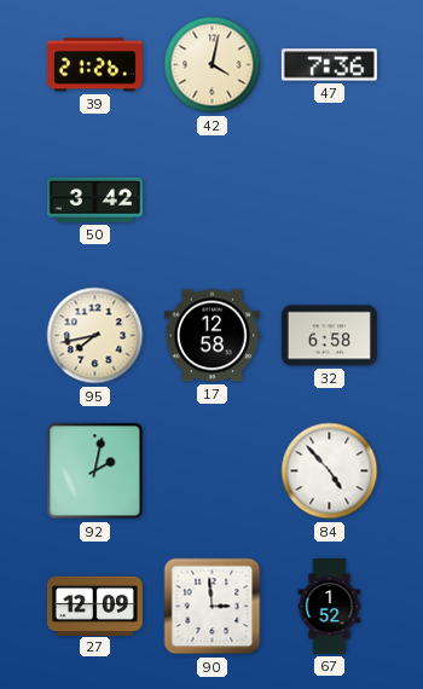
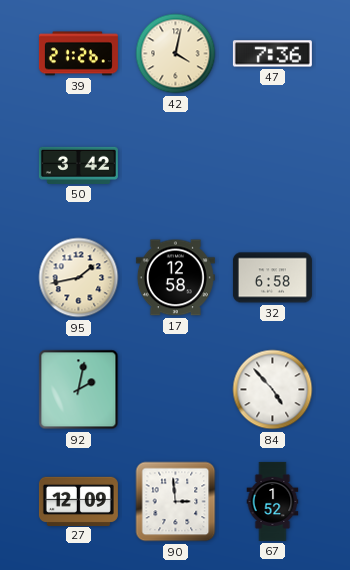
95: 7:43 -> 1:43 (79, 278)
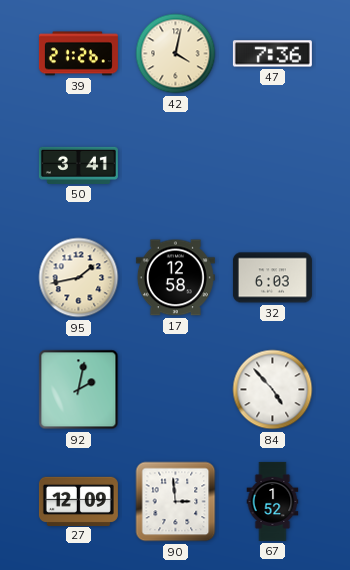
50: 3:42 -> 3:41 (78, 165)
32: 6:58 -> 6:03 (272, 278)
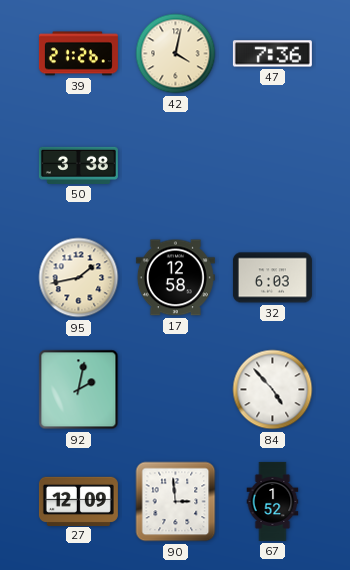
50: 3:41 -> 3:38 (78, 165)
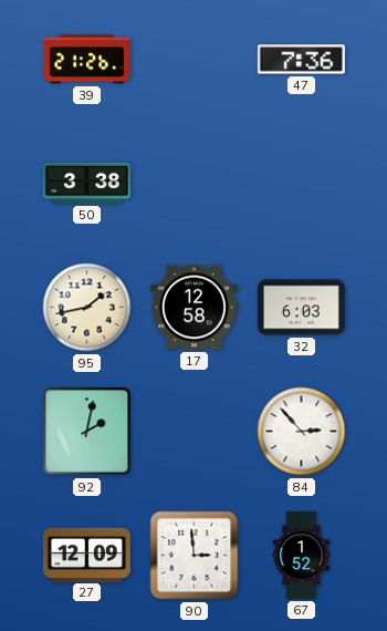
42: 4:02 -> none (176, 54)
84: 4:53 -> 2:53 (302, 432)
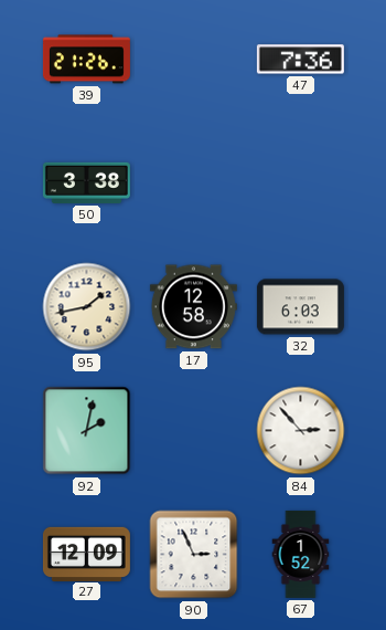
90: 2:59 -> 2:56 (194, 555)
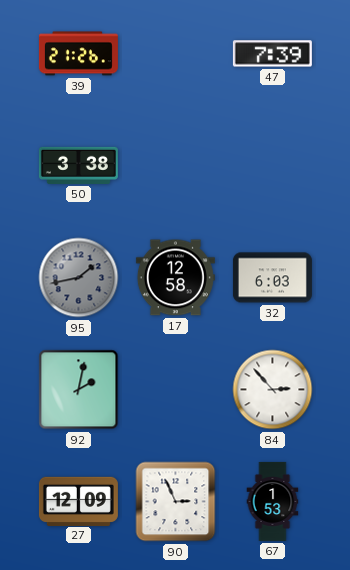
47: 7:36 -> 7:39 (272, 54)
95 dial: cream -> grey (79, 278)
67: 1:52 -> 1:53 (273, 501)
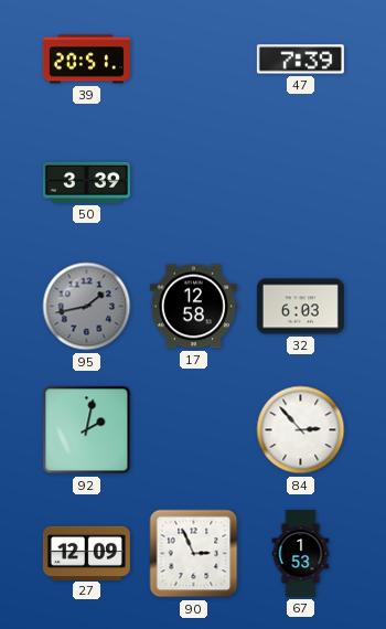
39: 21:26 -> 20:51 (86, 60)
50: 3:38 -> 3:39 (86, 182)
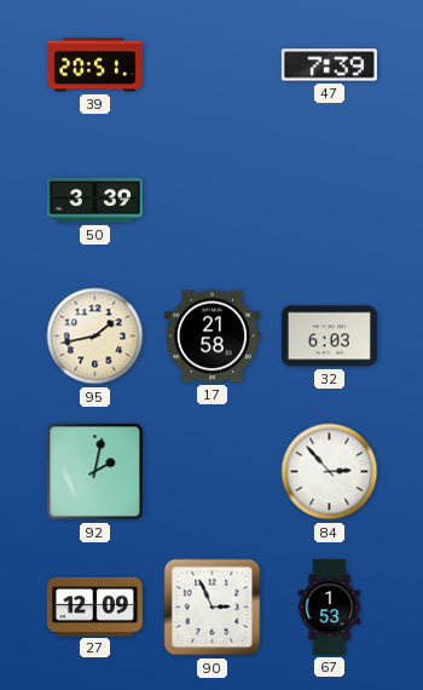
95 dial: grey -> cream (95, 337)
17: 12:58 -> 21:58 (211, 337)
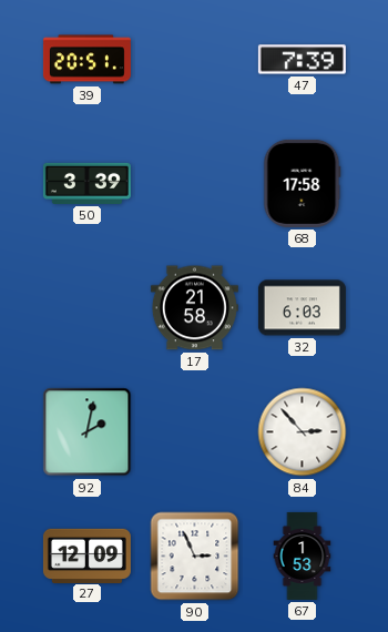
68: none -> 17:58 (303, 183)
95: 1:43 -> none (95, 337)
